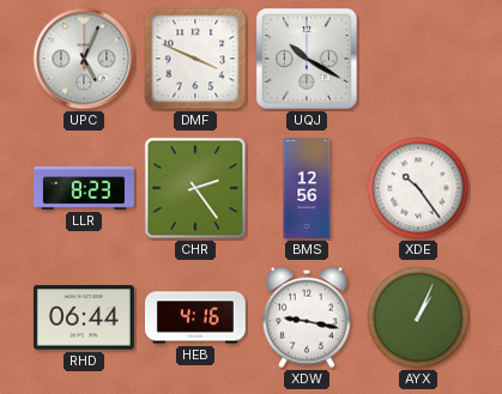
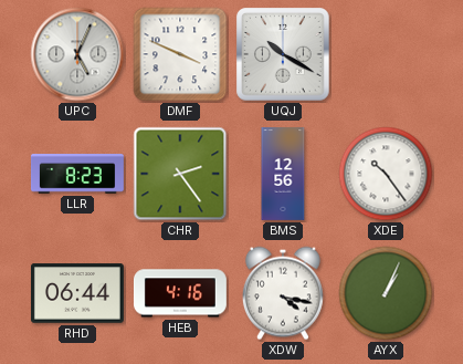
XDW: 9:17 -> 4:17 (283, 293)
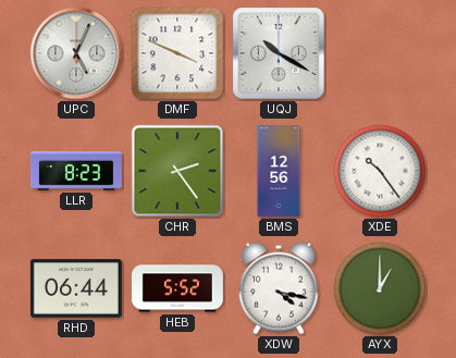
HEB: 4:16 -> 5:52 (177, 288)
AYX: 1:04 -> 1:00 (380, 288)
